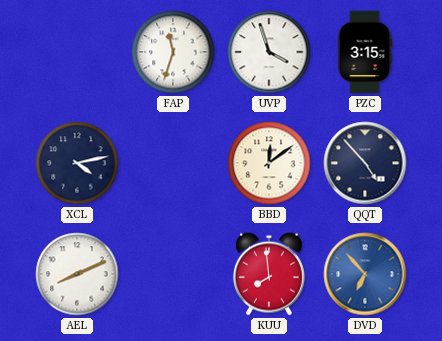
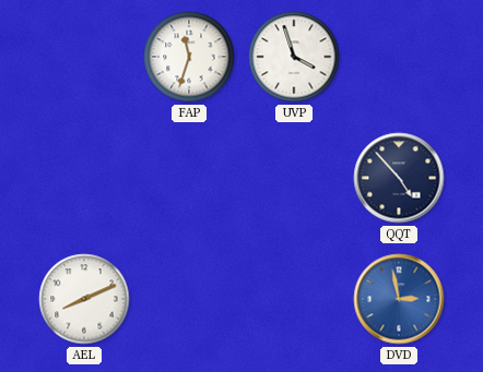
PZC: 3:15 -> none (365, 52)
XCL: 4:13 -> none (77, 163)
BBD: 12:09 -> none (269, 163)
KUU: 7:59 -> none (269, 274)
DVD: 6:53 -> 2:58 (399, 299)
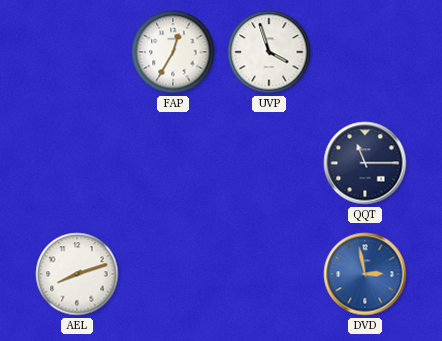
FAP: 11:33 -> 12:35 (173, 52)
QQT: 4:53 -> 11:15 (365, 163)
AEL: 8:11 -> 8:12 (77, 274)
